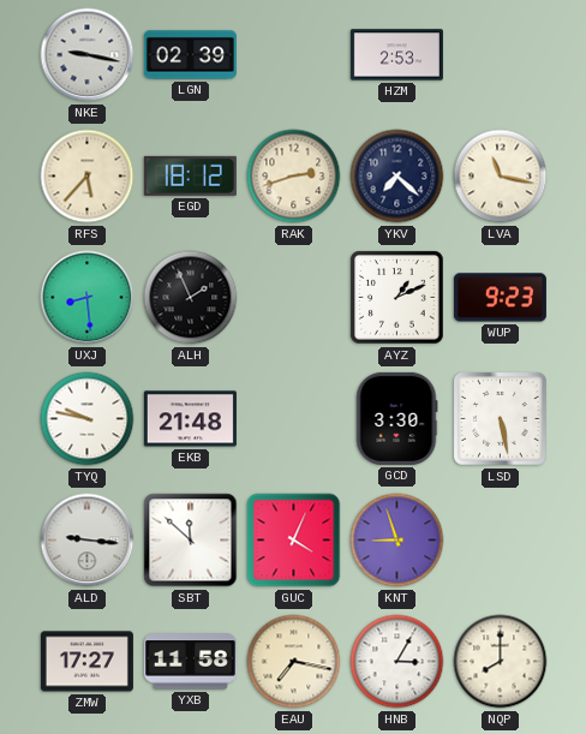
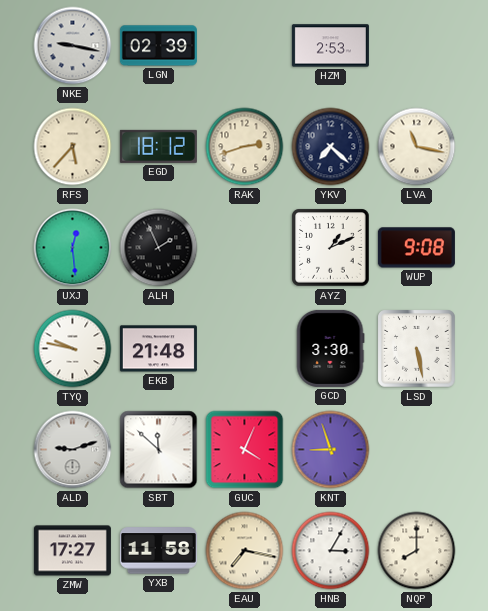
UXJ: 8:29 -> 12:29 (73, 248)
WUP: 9:23 -> 9:08 (416, 248)
ALD: 9:16 -> 9:12 (73, 450)
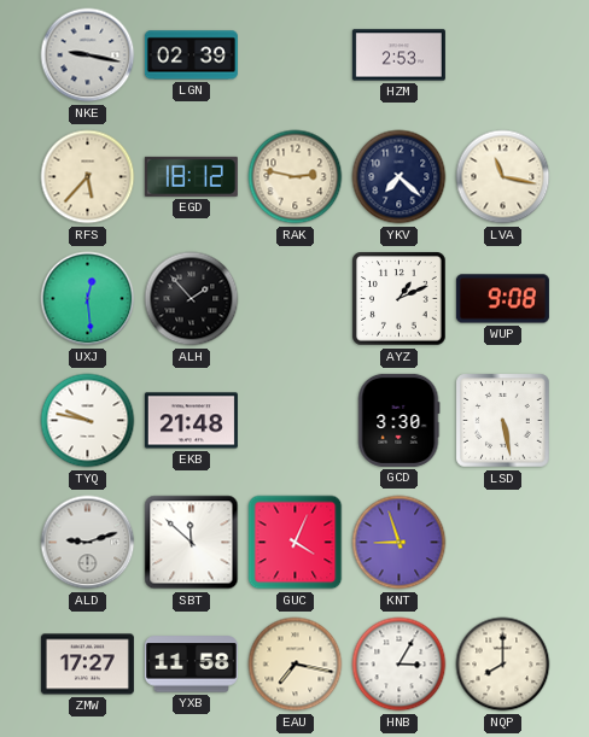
RAK: 2:42 -> 2:47 (296, 177)
ALH: 1:56 -> 1:53 (192, 299)
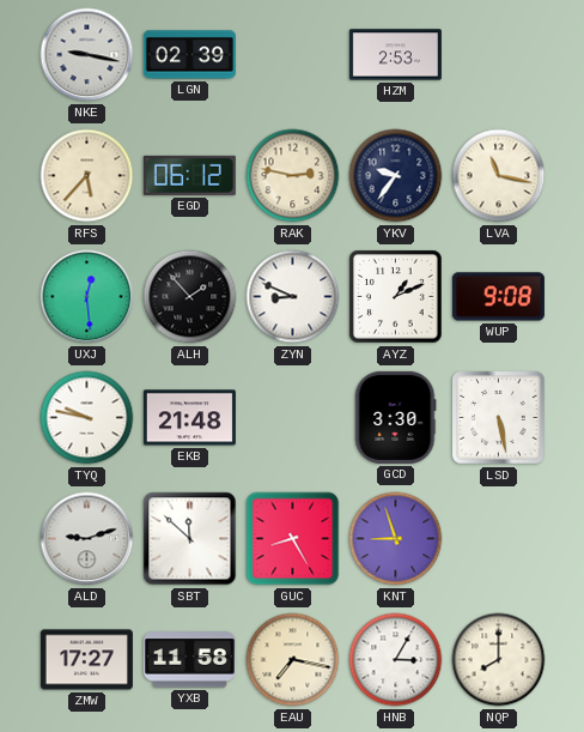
EGD: 18:12 -> 06:12 (189, 175)
YKV: 7:22 -> 9:36 (396, 176)
ZYN: none -> 8:49 (293, 297)
GUC: 4:04 -> 8:25 (293, 539)
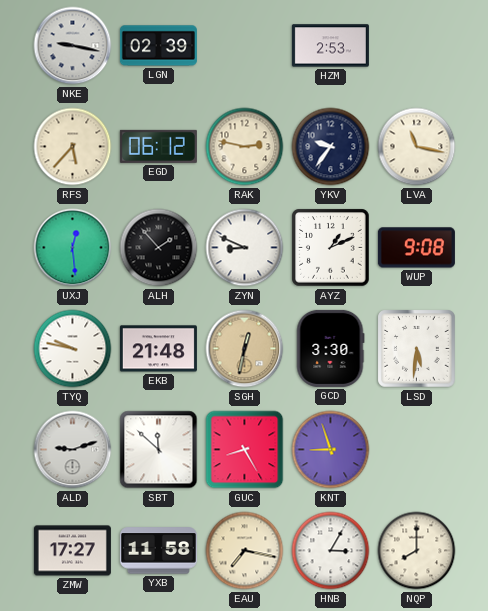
SGH: none -> 12:32 (245, 349)
LSD: 5:28 -> 5:31 (417, 349)
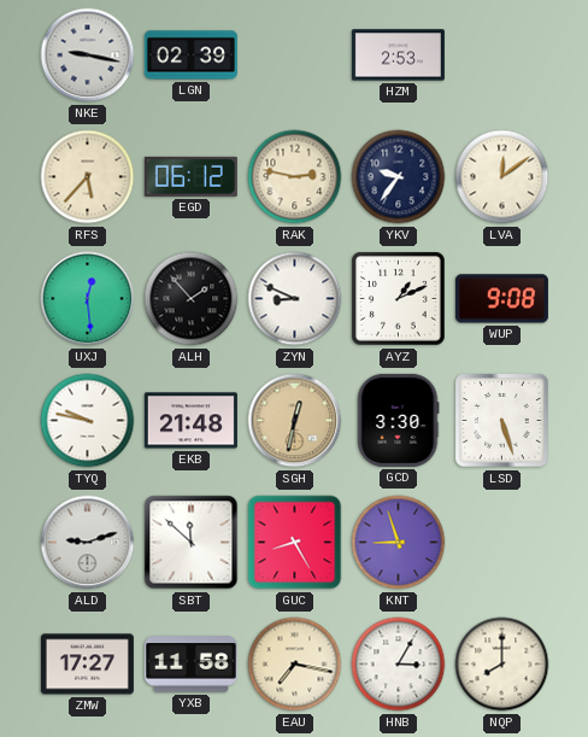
LVA: 11:17 -> 12:09 (502, 177)
LSD: 5:31 -> 5:27 (502, 421)
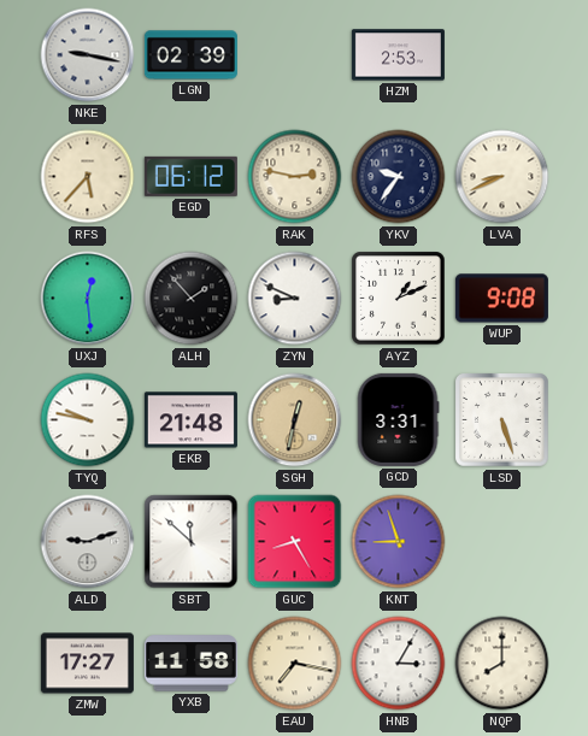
LVA: 12:09 -> 8:41 (502, 177)
GCD: 3:30 -> 3:31 (398, 419)
